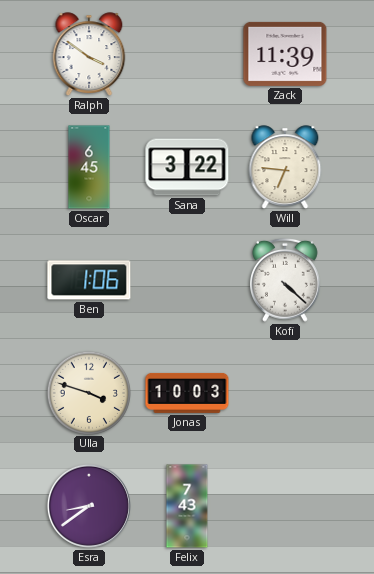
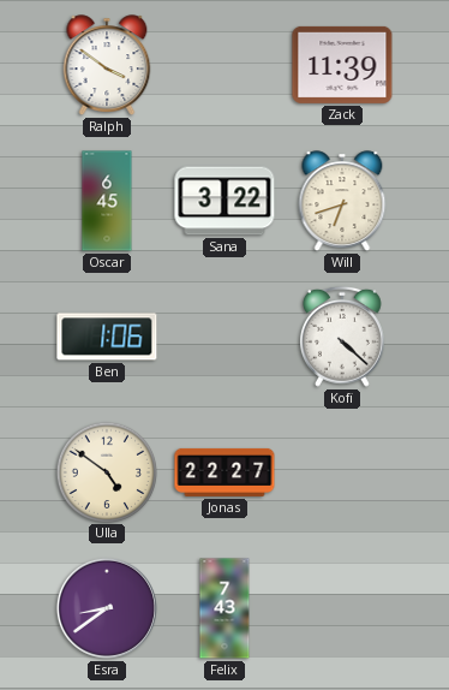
Will: 6:46 -> 6:42 (342, 201)
Ulla: 3:48 -> 4:51 (106, 471)
Jonas: 10:03 -> 22:27 (224, 472)
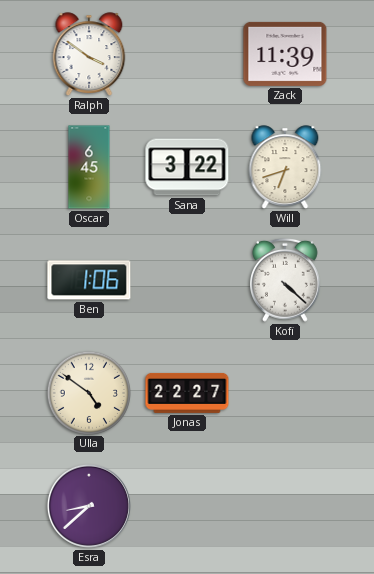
Esra: 8:39 -> 8:38 (89, 506)
Felix: 7:43 -> none (224, 608)
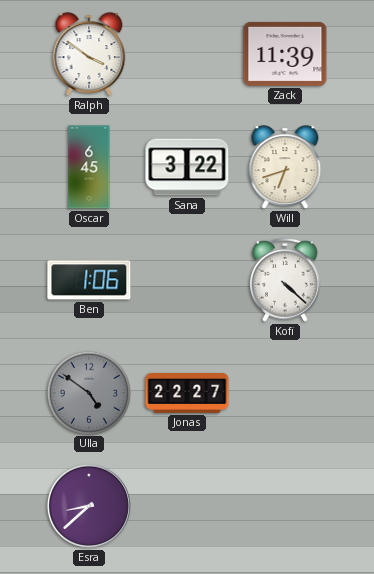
Ulla dial: cream -> grey (88, 392)
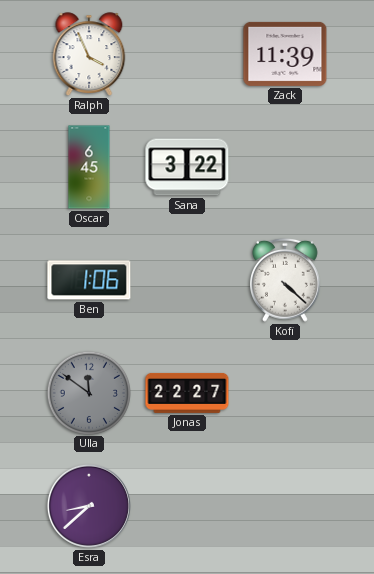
Ralph: 3:51 -> 3:56 (89, 54)
Will: 6:42 -> none (285, 167)
Ulla: 4:51 -> 11:51 (88, 392)
